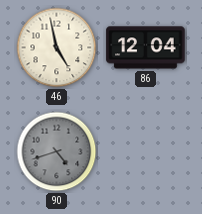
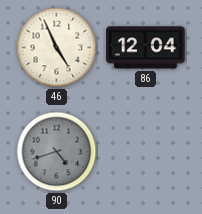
46: 4:58 -> 4:56 (57, 48)
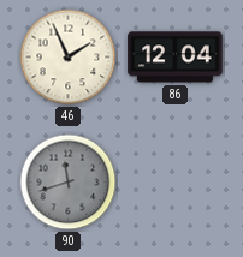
46: 4:56 -> 1:56 (69, 58)
90: 4:42 -> 11:42 (69, 183)
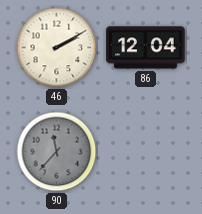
46: 1:56 -> 2:10 (57, 48)
90: 11:42 -> 11:37 (57, 152)
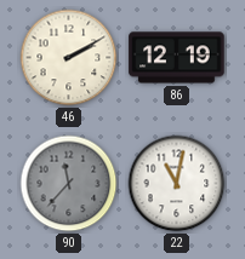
86: 12:04 -> 12:19 (177, 58)
22: none -> 11:02 (177, 184)
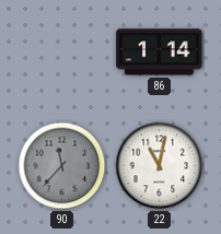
46: 2:10 -> none (69, 58)
86: 12:19 -> 1:14 (160, 52)
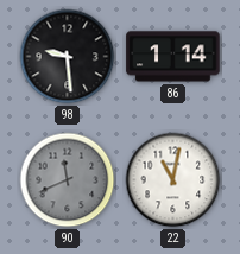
98: none -> 9:29 (68, 57)
90: 11:37 -> 11:41 (68, 180)
